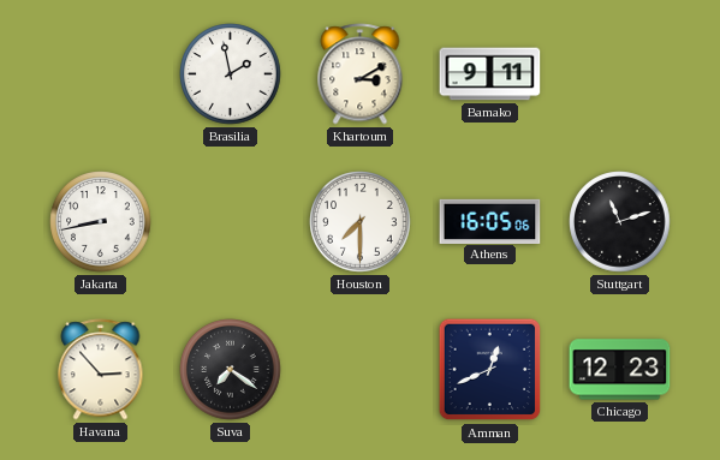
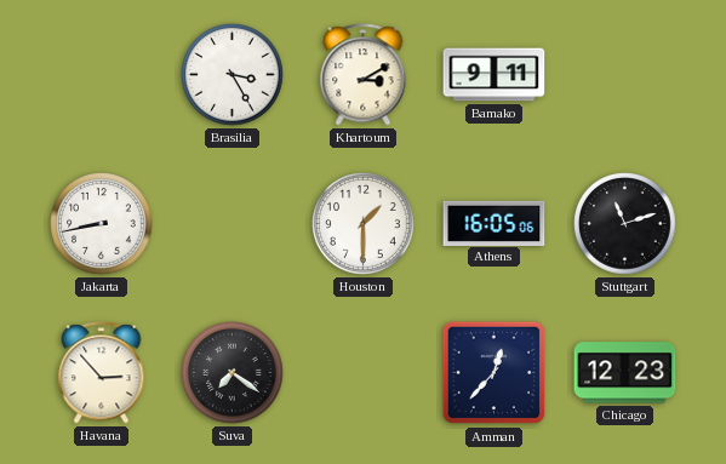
Brasilia: 1:58 -> 3:25 (233, 75)
Houston: 7:30 -> 1:30 (364, 224)
Amman: 12:41 -> 12:37 (495, 373)
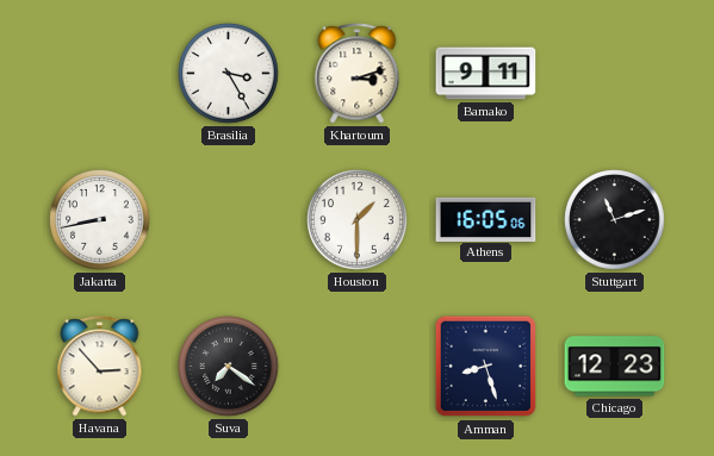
Khartoum: 3:10 -> 3:12 (358, 74)
Amman: 12:37 -> 8:27 (486, 367)
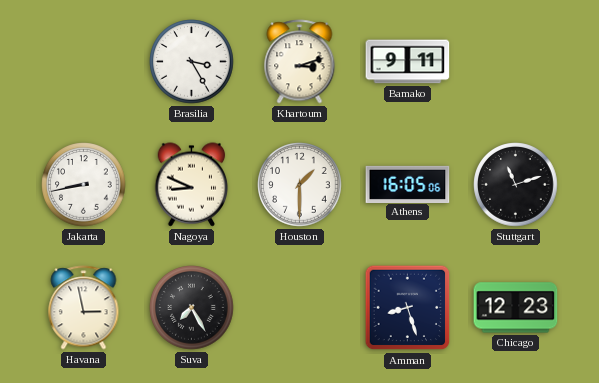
Nagoya: none -> 8:49 (192, 185)
Havana: 2:53 -> 2:58 (84, 308)
Suva: 7:21 -> 7:25 (192, 308)
